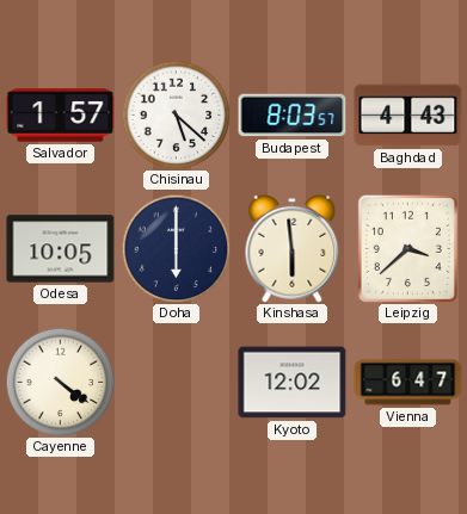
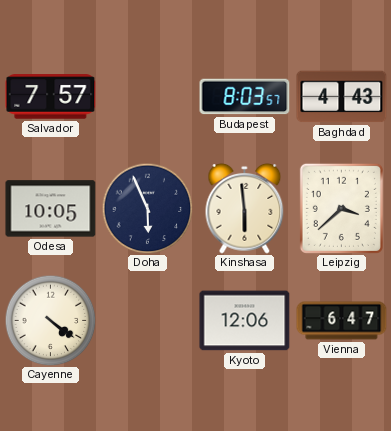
Salvador: 1:57 -> 7:57 (51, 97)
Chisinau: 5:22 -> none (176, 114)
Doha: 6:00 -> 5:56 (147, 208)
Kyoto: 12:02 -> 12:06 (245, 321)
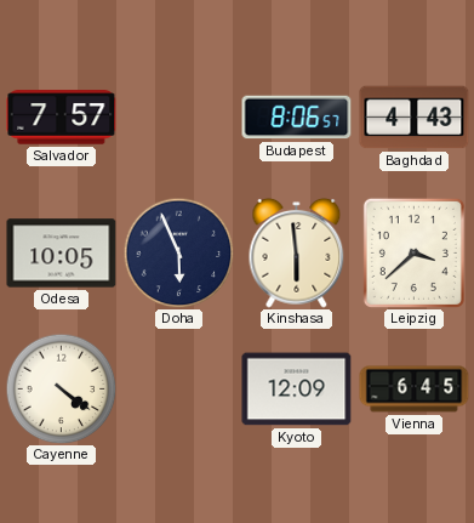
Budapest: 8:03 -> 8:06 (297, 118)
Kyoto: 12:06 -> 12:09 (297, 390)
Vienna: 6:47 -> 6:45 (415, 390)
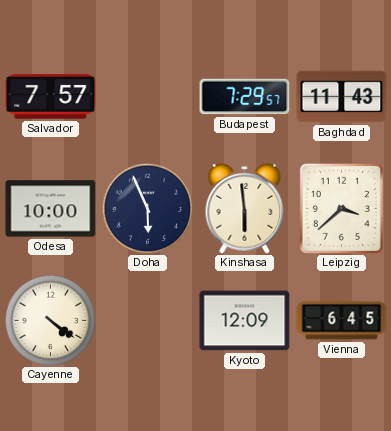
Budapest: 8:06 -> 7:29 (245, 97)
Baghdad: 4:43 -> 11:43 (342, 97)
Odesa: 10:05 -> 10:00 (51, 209)
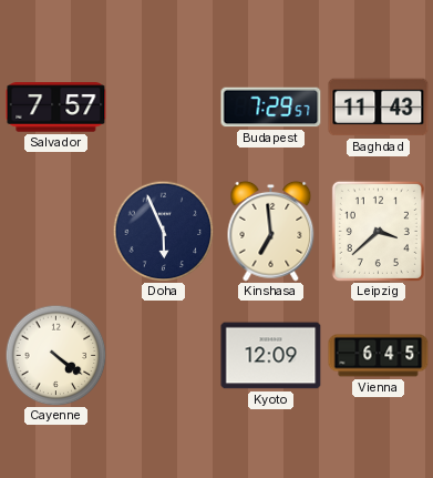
Odesa: 10:00 -> none (51, 209)
Kinshasa: 5:59 -> 6:59 (271, 231)
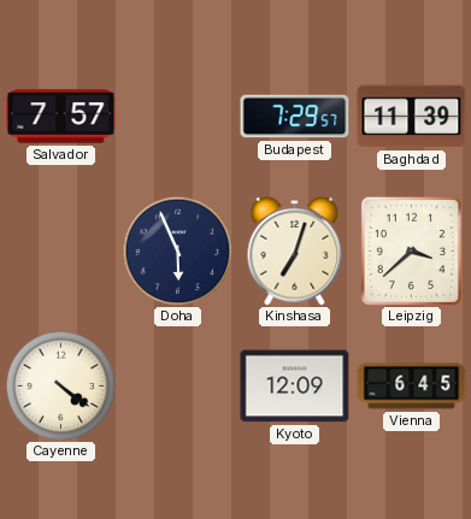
Baghdad: 11:43 -> 11:39 (412, 117)
Kinshasa: 6:59 -> 7:03 (295, 250)
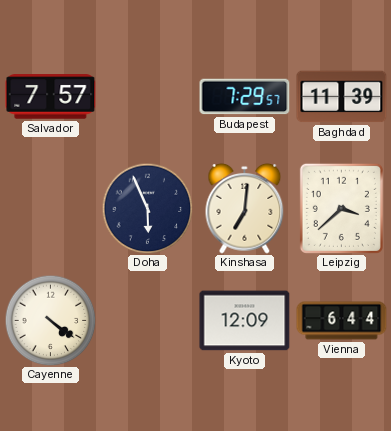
Kinshasa: 7:03 -> 7:01 (245, 208)
Vienna: 6:45 -> 6:44 (342, 321)
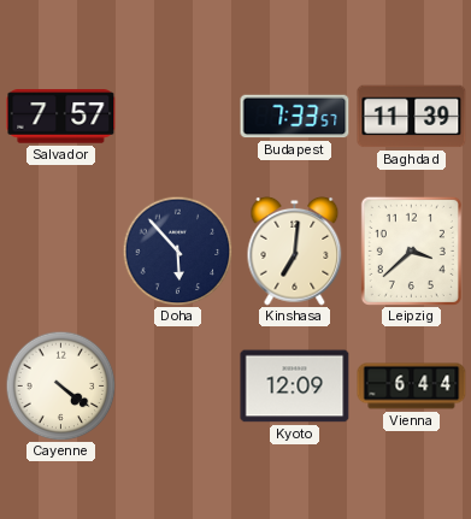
Budapest: 7:29 -> 7:33 (295, 117)
Doha: 5:56 -> 5:53 (177, 250)
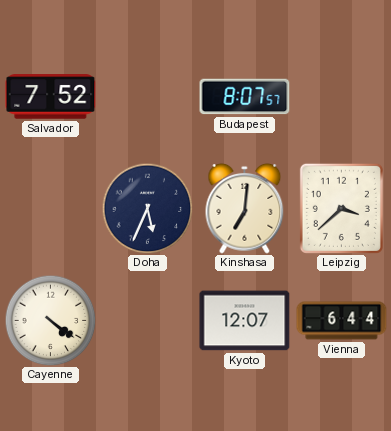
Salvador: 7:57 -> 7:52 (51, 97)
Budapest: 7:33 -> 8:07 (245, 97)
Baghdad: 11:39 -> none (412, 117)
Doha: 5:53 -> 5:34 (147, 208)
Kyoto: 12:09 -> 12:07 (245, 321)
